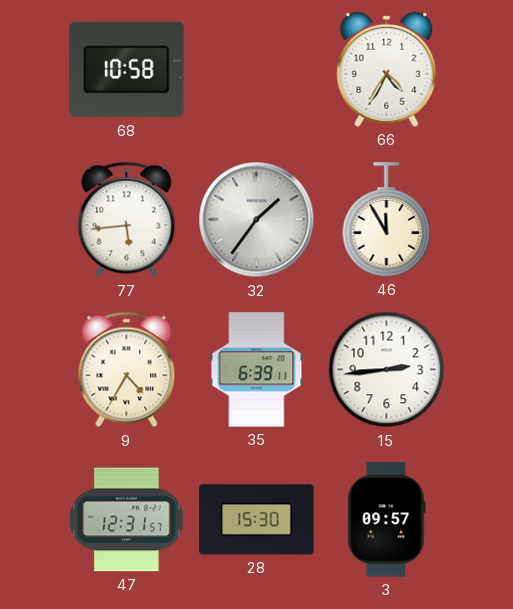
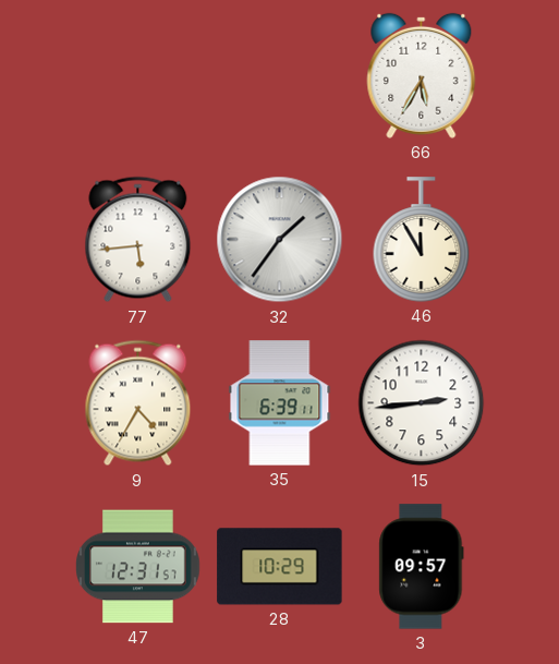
68: 10:58 -> none (127, 70)
66: 4:35 -> 5:35 (422, 75)
28: 15:30 -> 10:29 (280, 567)
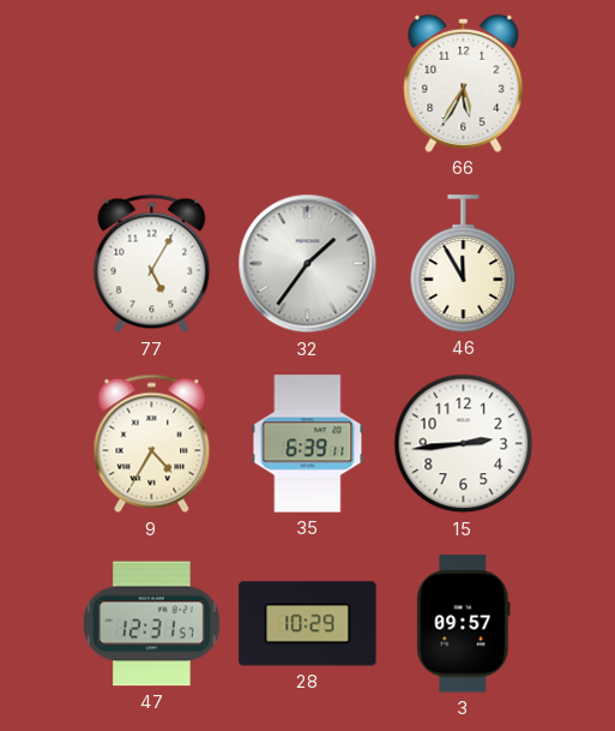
77: 5:44 -> 5:05 (152, 264)
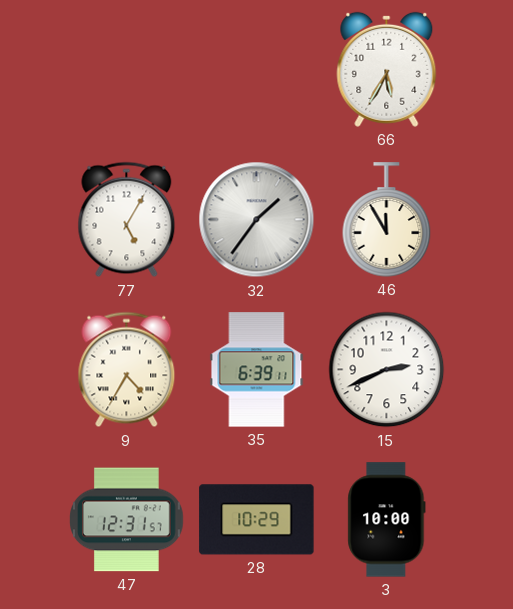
15: 2:44 -> 2:41 (387, 370)
3: 09:57 -> 10:00 (387, 520)
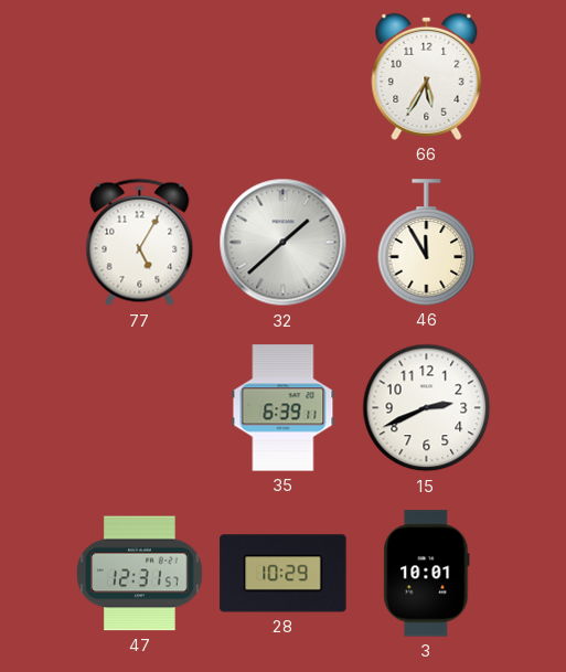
32: 1:36 -> 1:38 (284, 243)
9: 4:35 -> none (127, 370)
3: 10:00 -> 10:01 (427, 574)
